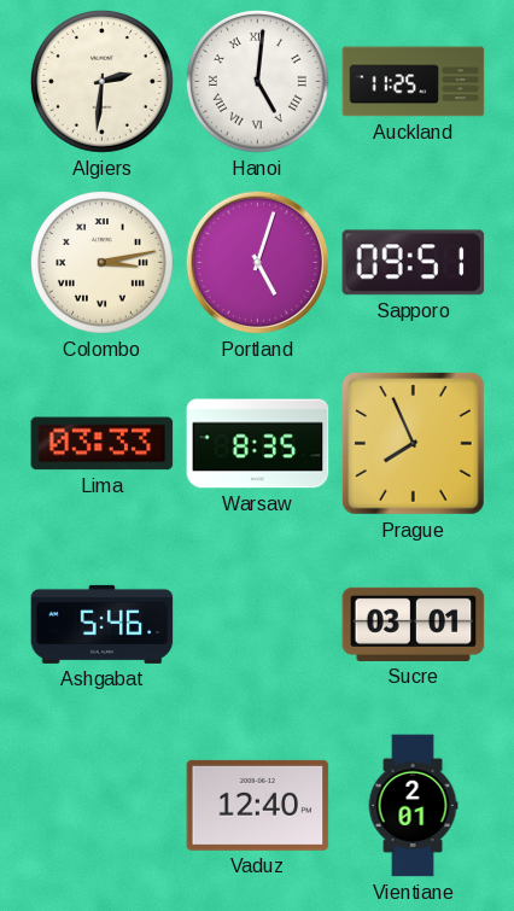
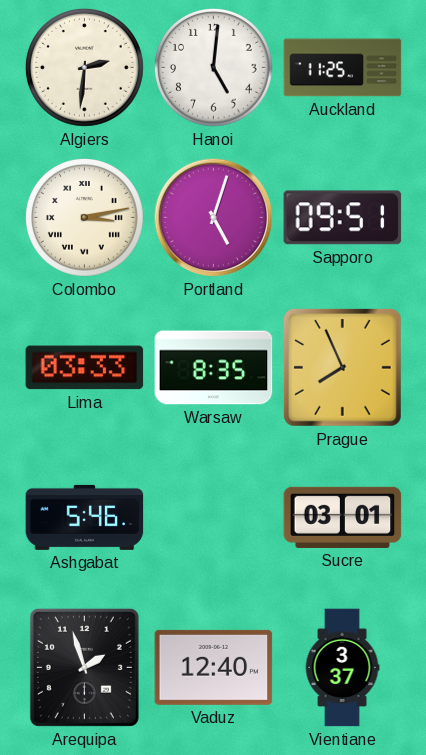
Hanoi numerals: Roman -> Arabic (213, 67)
Arequipa: none -> 1:57 (84, 667)
Vientiane: 2:01 -> 3:37 (342, 668)
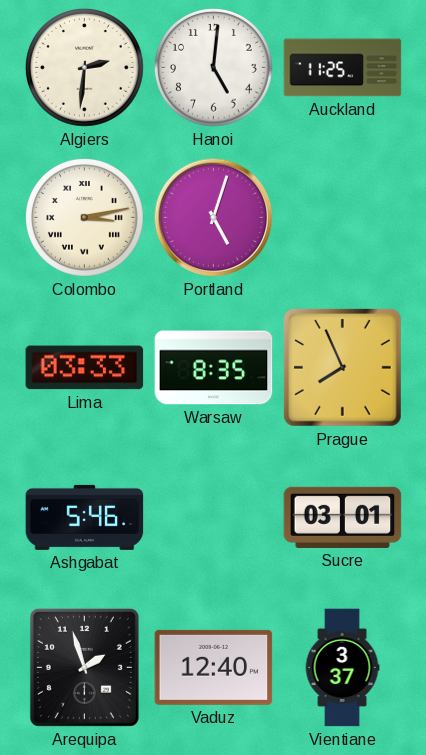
Sapporo: 09:51 -> none (343, 218)
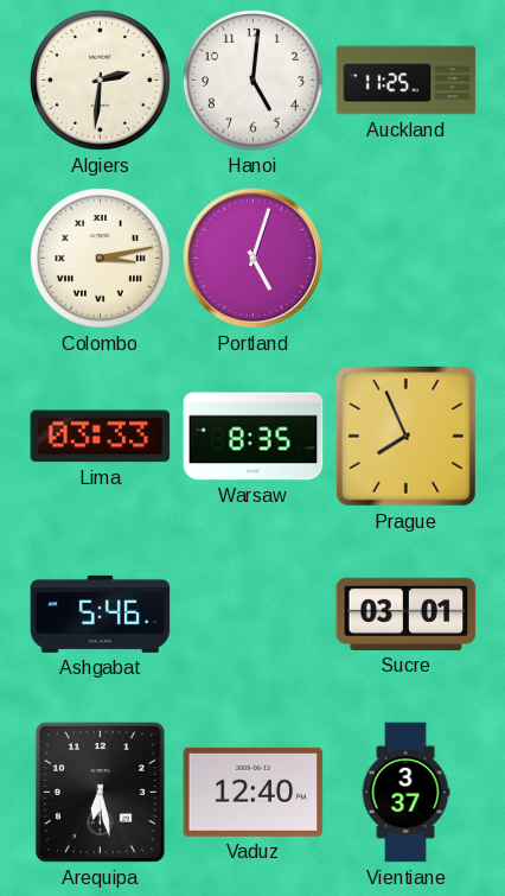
Arequipa: 1:57 -> 6:28 (100, 792)
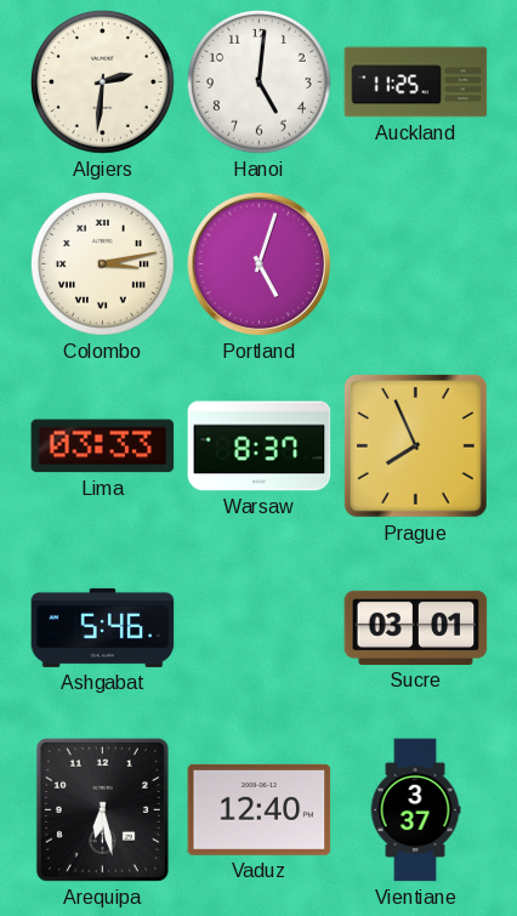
Warsaw: 8:35 -> 8:37 (260, 446)
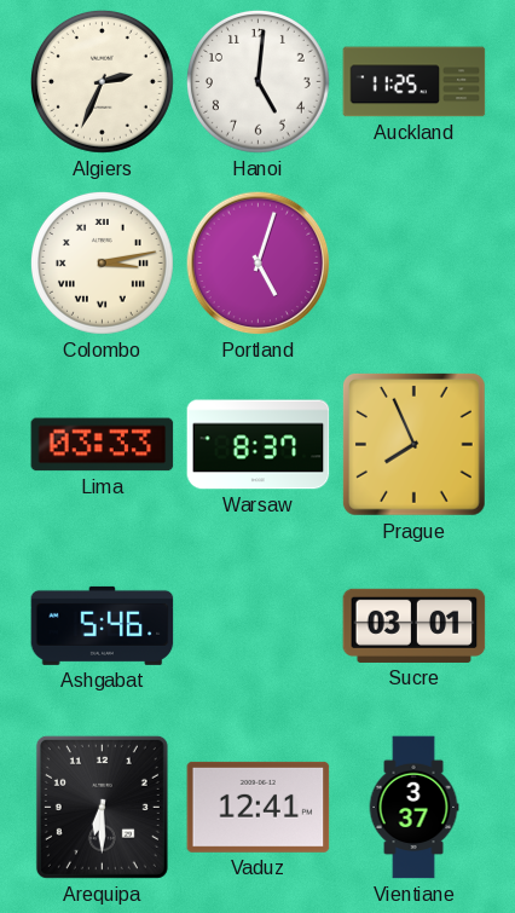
Algiers: 2:31 -> 2:34 (102, 81)
Arequipa: 6:28 -> 6:30 (102, 807)
Vaduz: 12:40 -> 12:41 (259, 807)
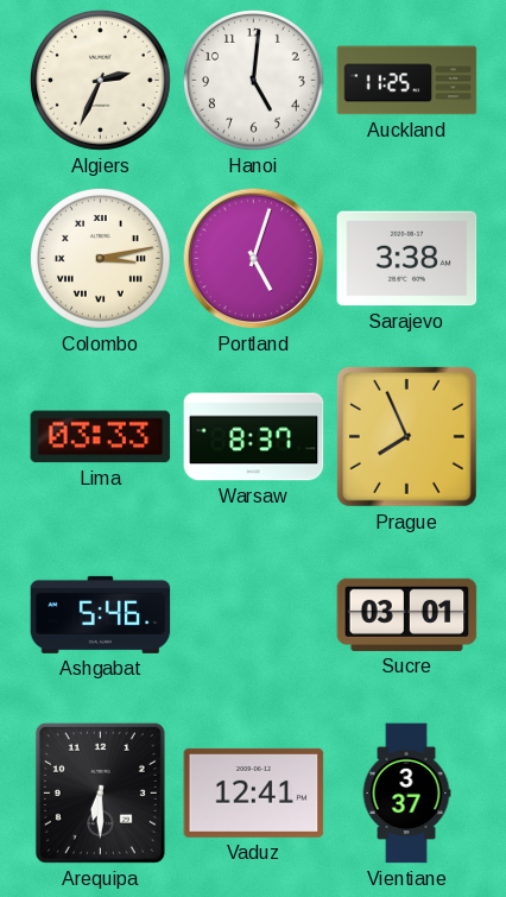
Sarajevo: none -> 3:38 (407, 259)
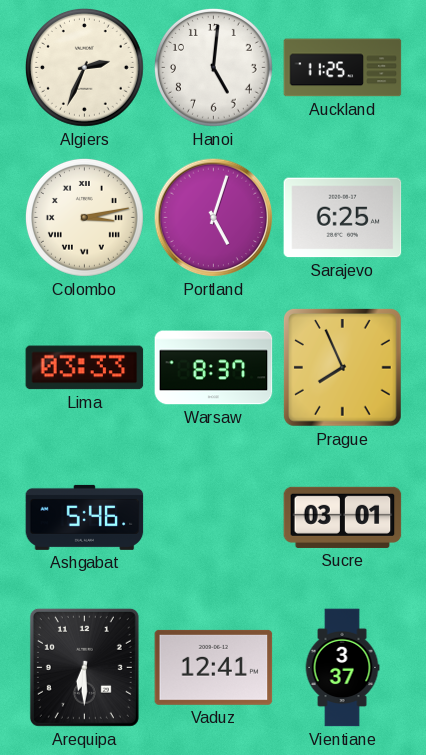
Sarajevo: 3:38 -> 6:25 (343, 218)
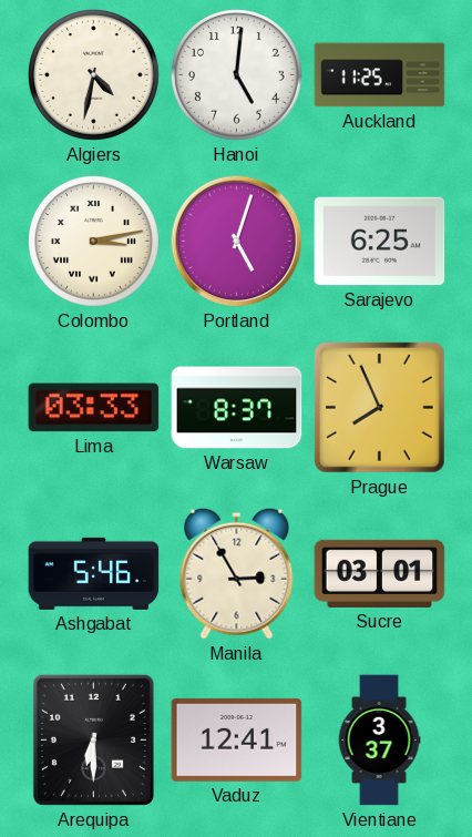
Algiers: 2:34 -> 4:32 (93, 74)
Manila: none -> 2:55 (237, 573)
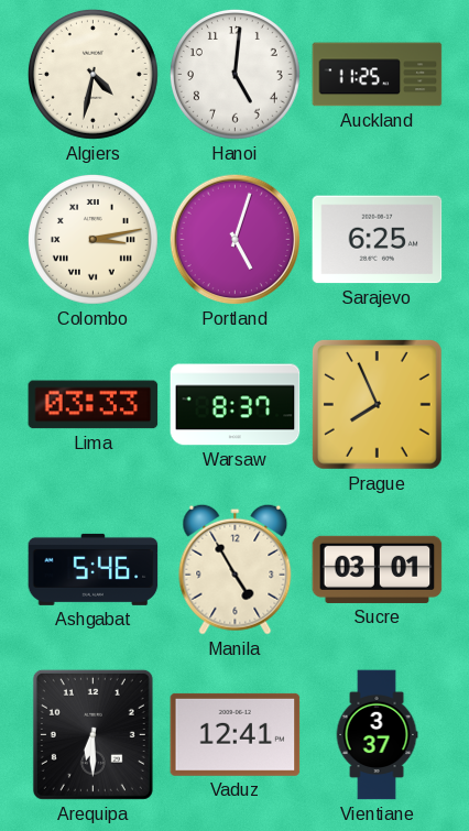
Manila: 2:55 -> 4:55 (236, 569)
